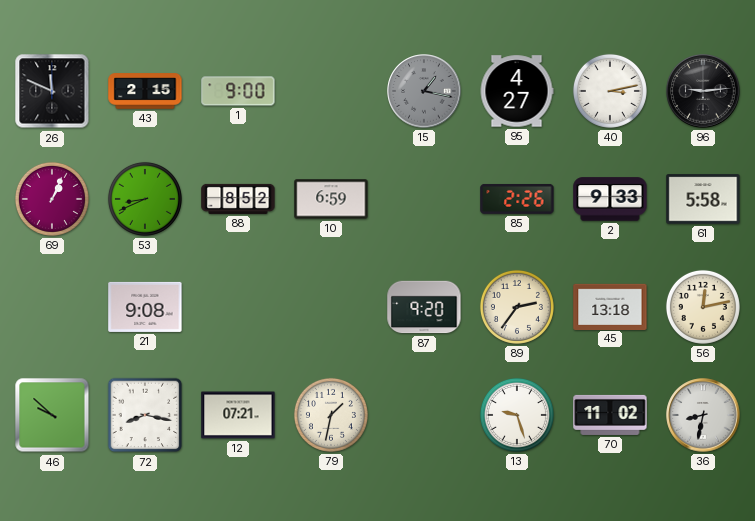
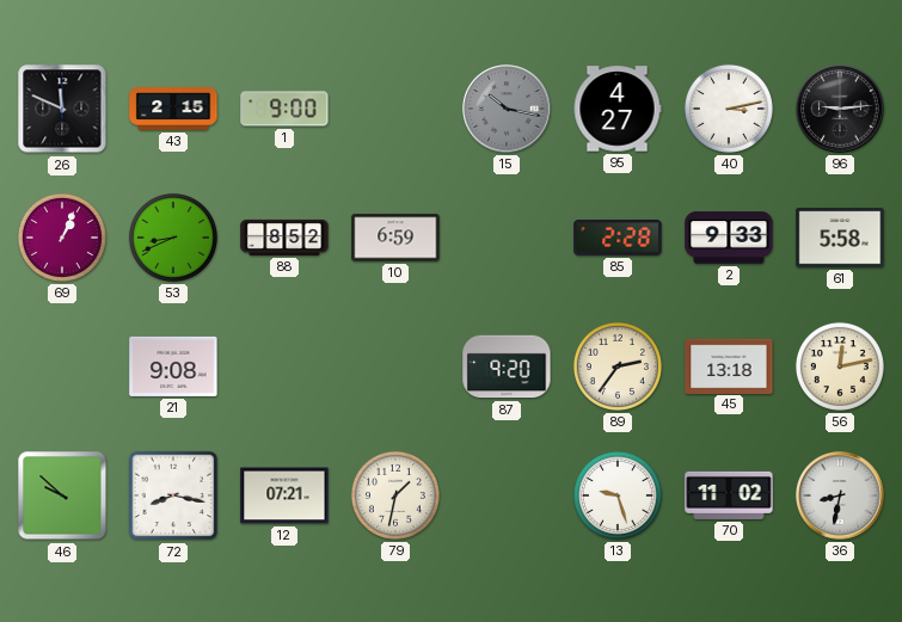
15: 1:17 -> 10:17 (507, 109)
85: 2:26 -> 2:28 (618, 238)
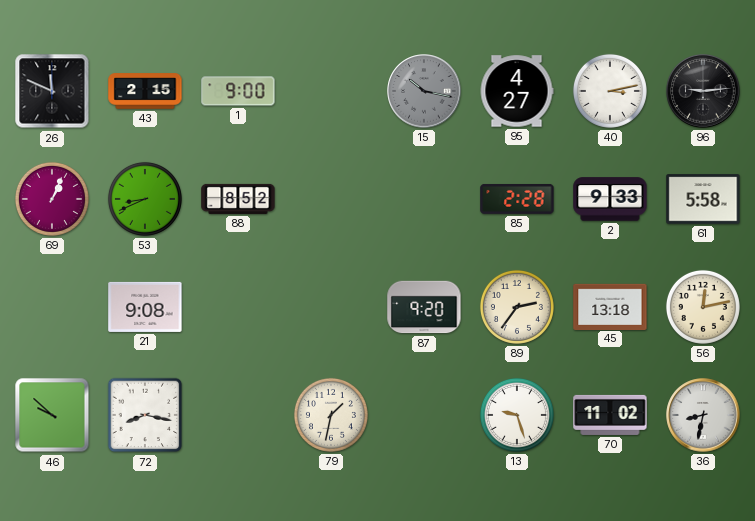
10: 6:59 -> none (395, 238)
12: 07:21 -> none (284, 495)
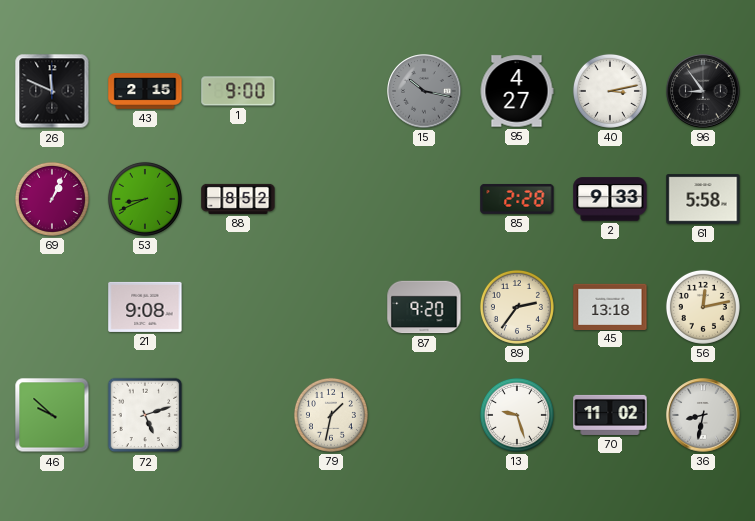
96: 9:14 -> 8:54 (703, 91)
72: 8:17 -> 5:12 (145, 415)
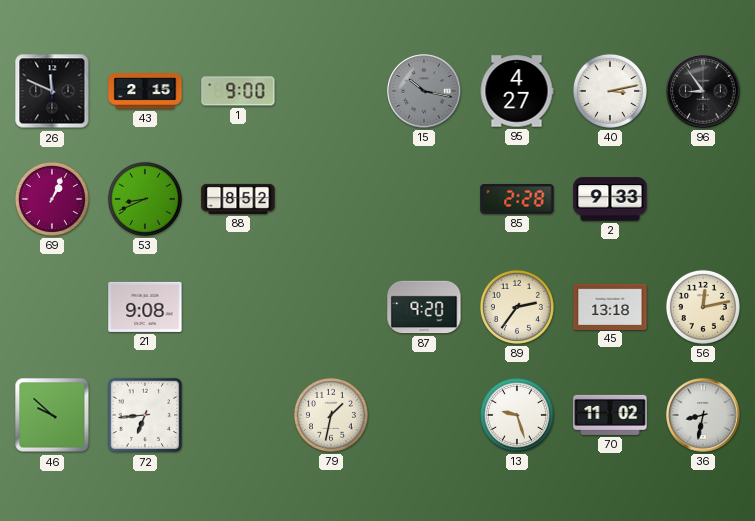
61: 5:58 -> none (703, 199)
72: 5:12 -> 6:44 (145, 415)
